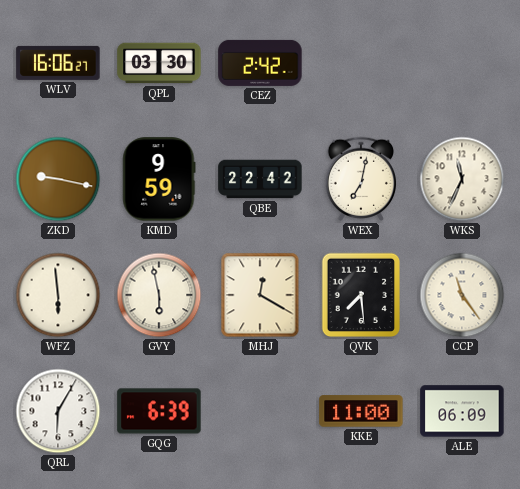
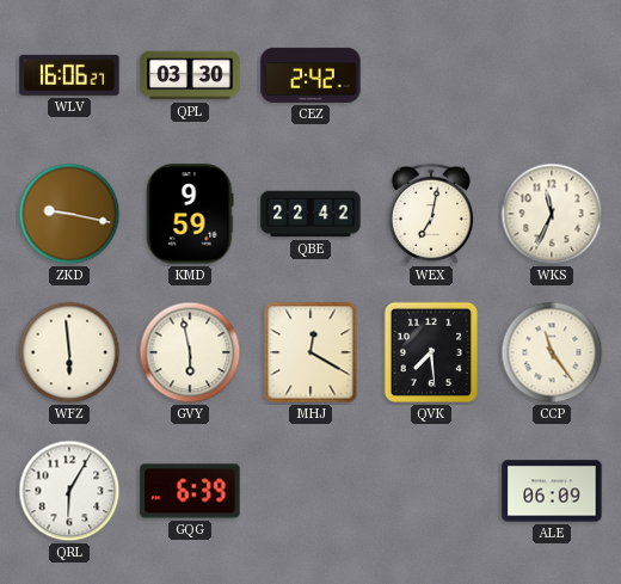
KKE: 11:00 -> none (361, 411)
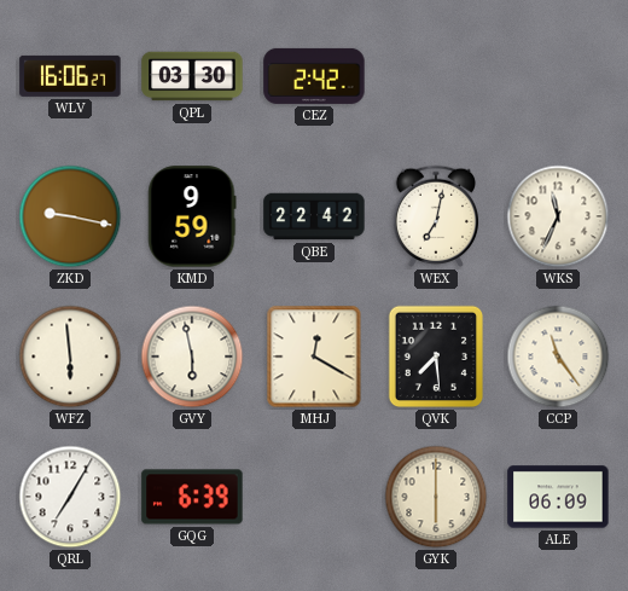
QRL: 6:05 -> 7:05 (70, 497)
GYK: none -> 6:00 (436, 497)
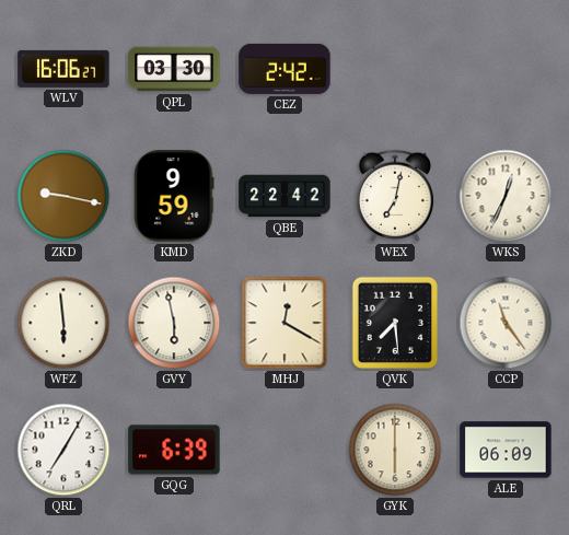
WKS: 11:34 -> 12:34 (506, 196)
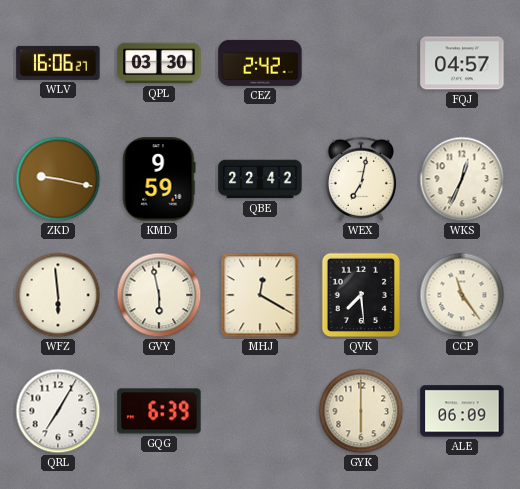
FQJ: none -> 04:57 (462, 63)
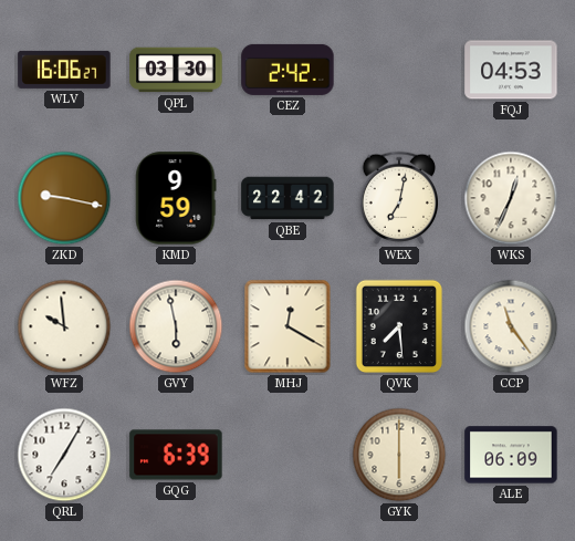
FQJ: 04:57 -> 04:53 (511, 70)
WFZ: 5:59 -> 9:59 (64, 326)
